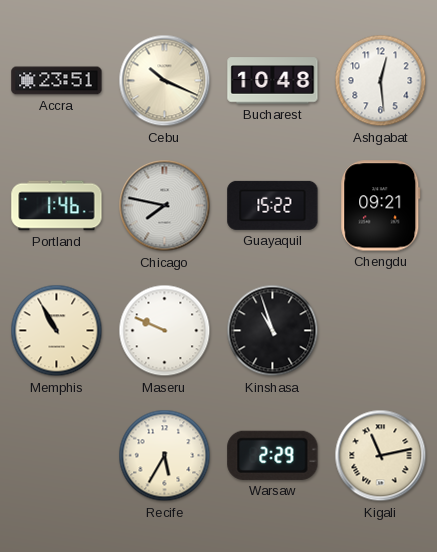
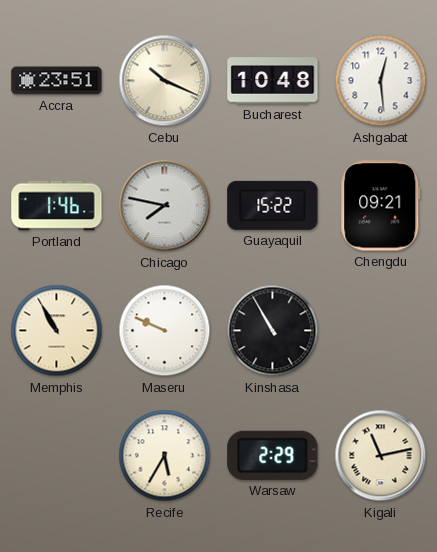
Kinshasa: 10:57 -> 10:55 (273, 331)
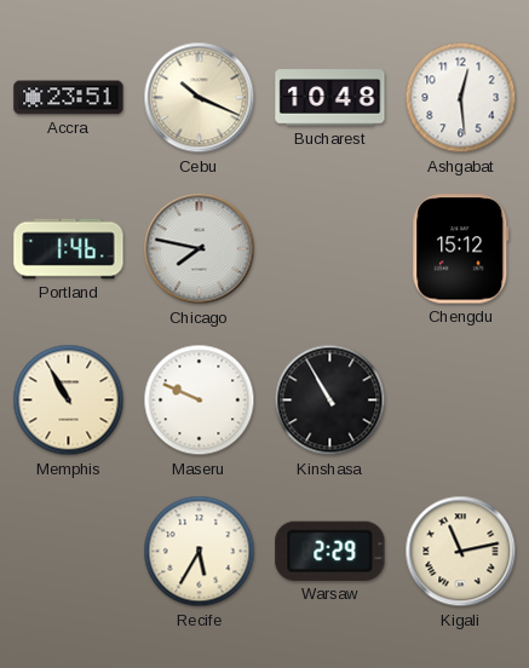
Guayaquil: 15:22 -> none (273, 205)
Chengdu: 09:21 -> 15:12 (461, 249)
